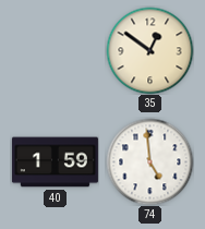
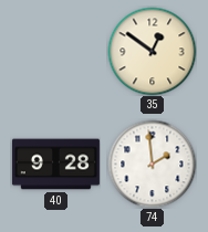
40: 1:59 -> 9:28 (55, 165)
74: 4:59 -> 1:59 (152, 164)
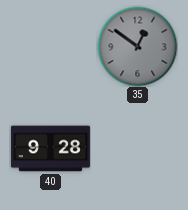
35 dial: cream -> grey (137, 46)
74: 1:59 -> none (152, 164)
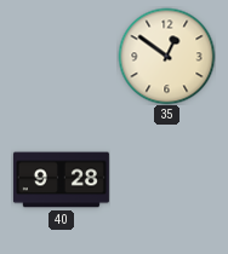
35 dial: grey -> cream (166, 56)
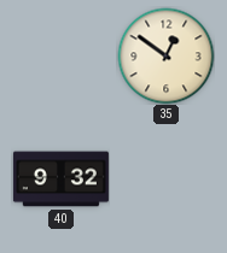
40: 9:28 -> 9:32 (60, 180)
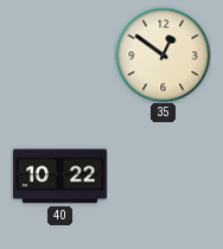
40: 9:32 -> 10:22 (59, 177)
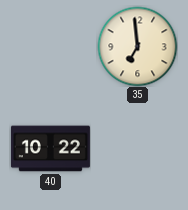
35: 12:51 -> 6:59 (137, 46)
